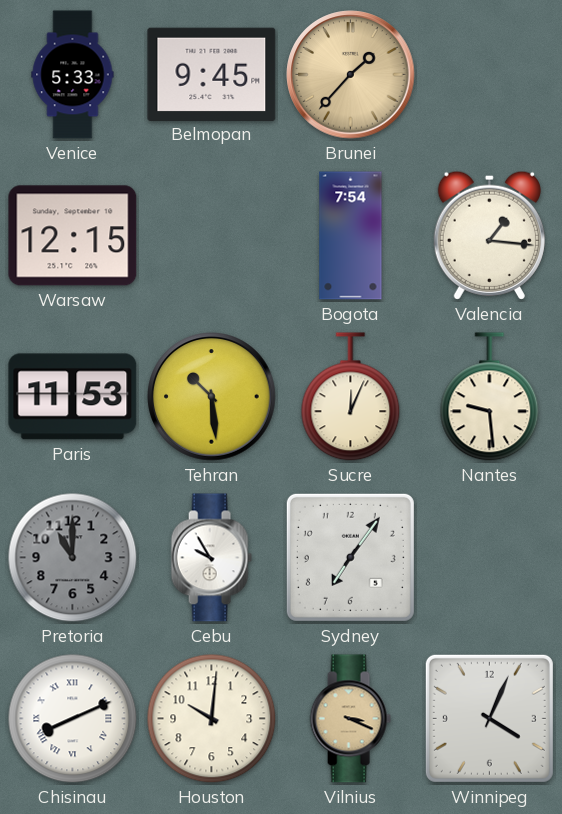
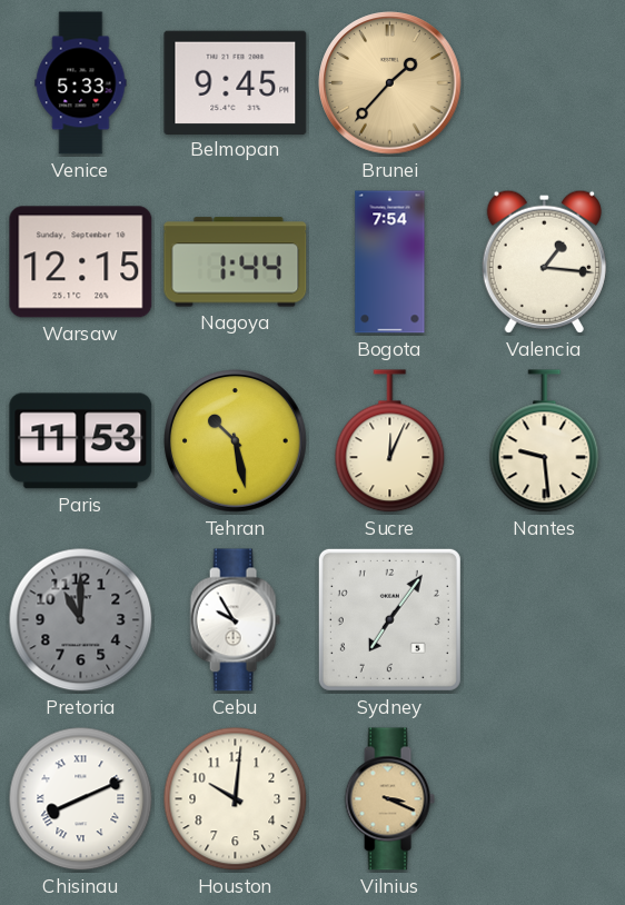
Nagoya: none -> 1:44 (236, 262)
Tehran: 10:29 -> 10:28 (236, 441)
Winnipeg: 4:04 -> none (489, 718)
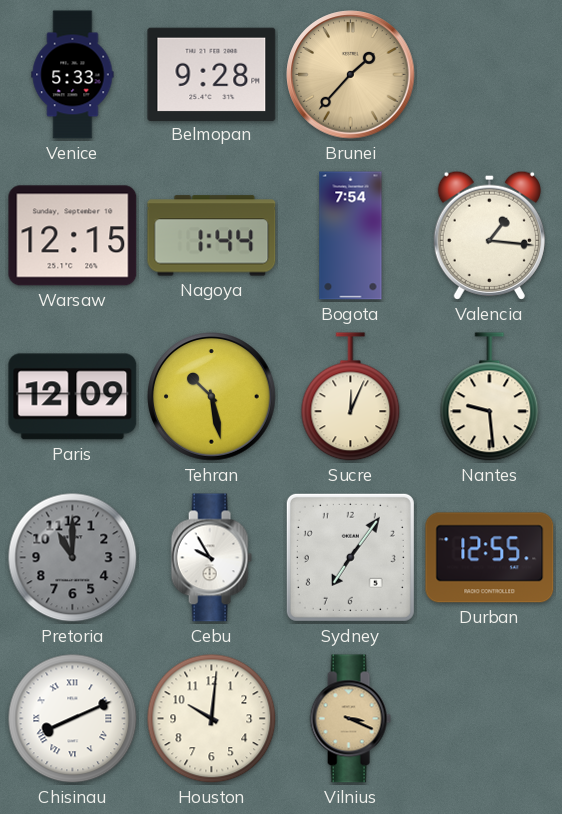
Belmopan: 9:45 -> 9:28 (212, 74)
Paris: 11:53 -> 12:09 (73, 397)
Durban: none -> 12:55 (490, 558)
